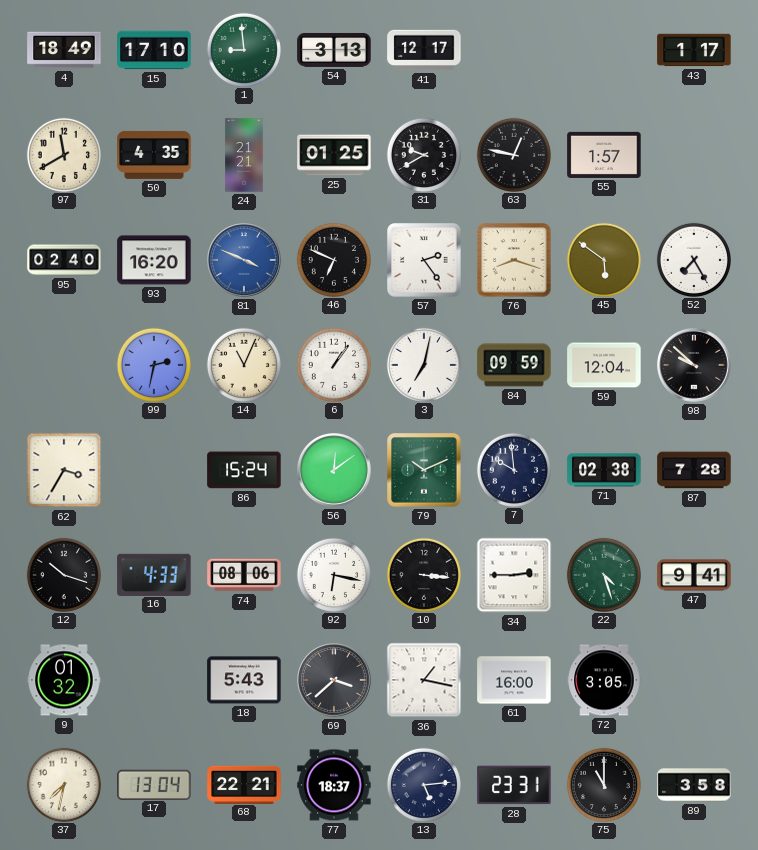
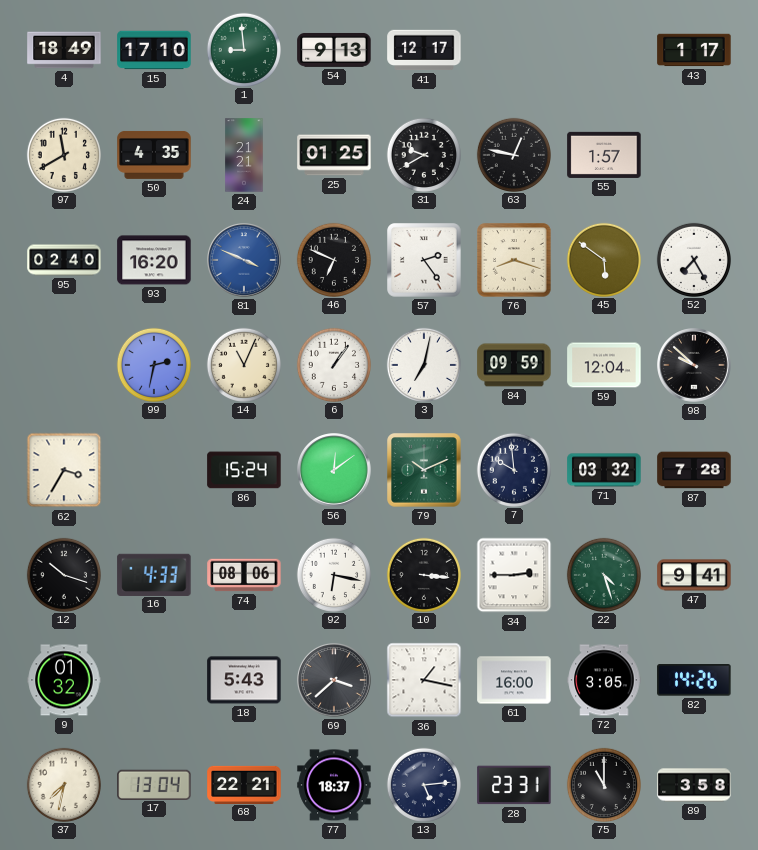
54: 3:13 -> 9:13 (334, 50)
71: 02:38 -> 03:32 (604, 470)
82: none -> 14:26 (694, 680)
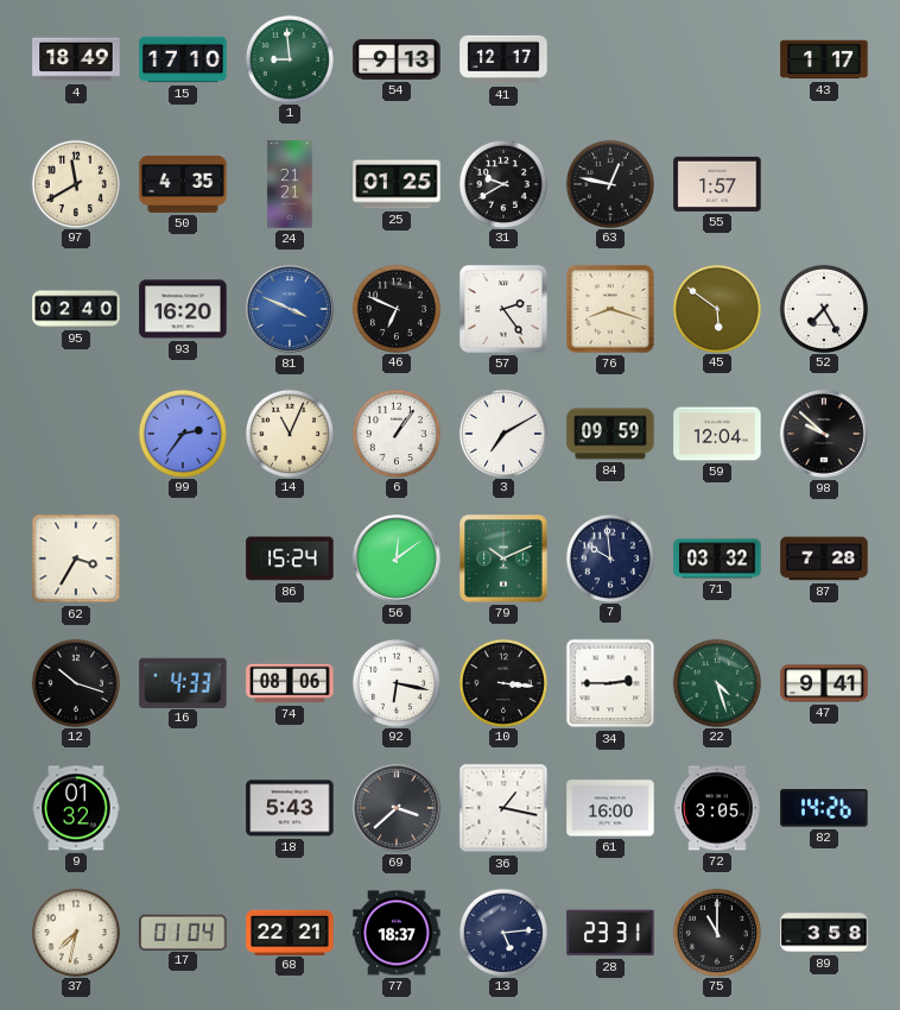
99: 2:32 -> 2:36 (182, 433)
3: 7:02 -> 7:10 (502, 433)
17: 13:04 -> 01:04 (183, 932)
